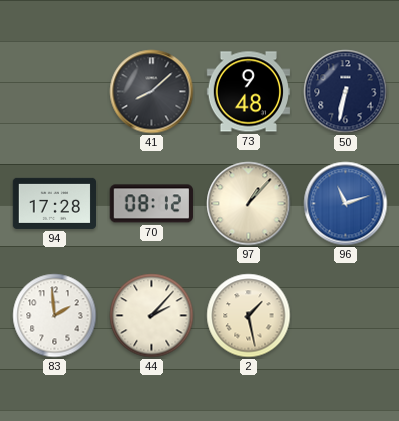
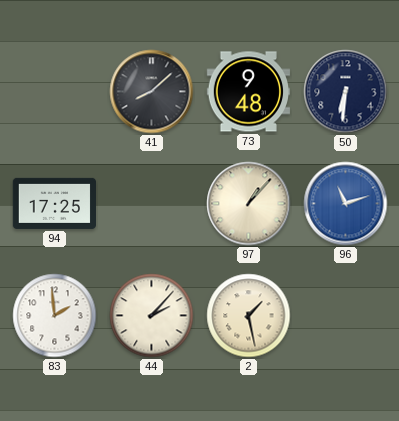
50: 6:32 -> 6:31 (346, 92)
94: 17:28 -> 17:25 (55, 203)
70: 08:12 -> none (151, 204)
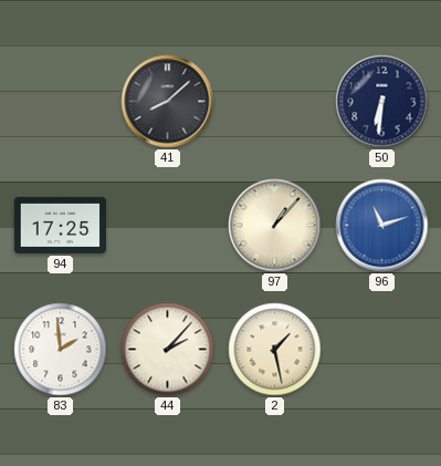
73: 9:48 -> none (248, 92)
